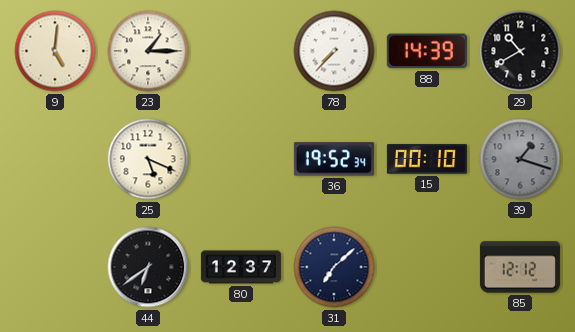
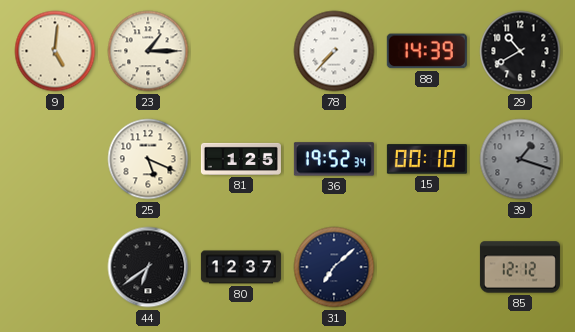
81: none -> 1:25 (241, 159)
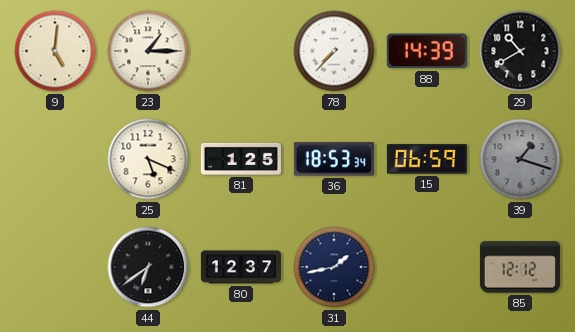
36: 19:52 -> 18:53 (334, 159)
15: 00:10 -> 06:59 (427, 159)
31: 7:08 -> 1:43 (334, 267)
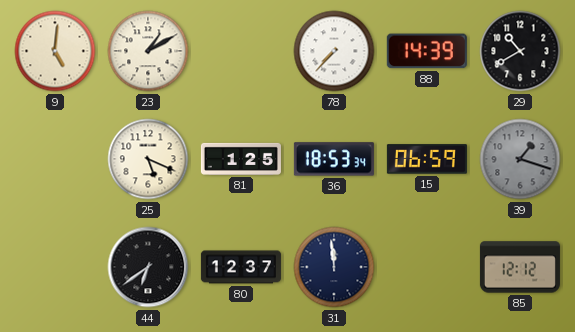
23: 1:15 -> 1:10 (148, 51)
31: 1:43 -> 11:59 (334, 267)
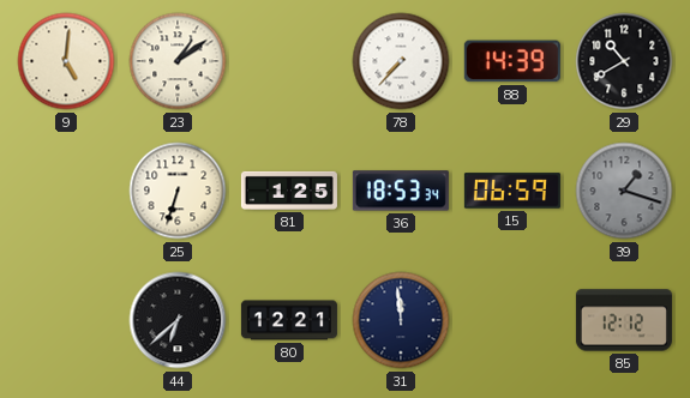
23: 1:10 -> 1:09 (178, 61)
25: 5:19 -> 6:33 (178, 191)
44: 6:39 -> 6:38 (178, 320)
80: 12:37 -> 12:21 (289, 320)
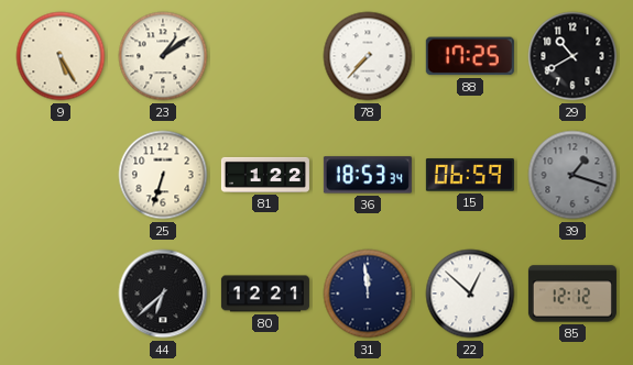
9: 5:01 -> 5:25 (61, 56)
88: 14:39 -> 17:25 (470, 56)
81: 1:25 -> 1:22 (265, 175)
22: none -> 12:52 (470, 294)
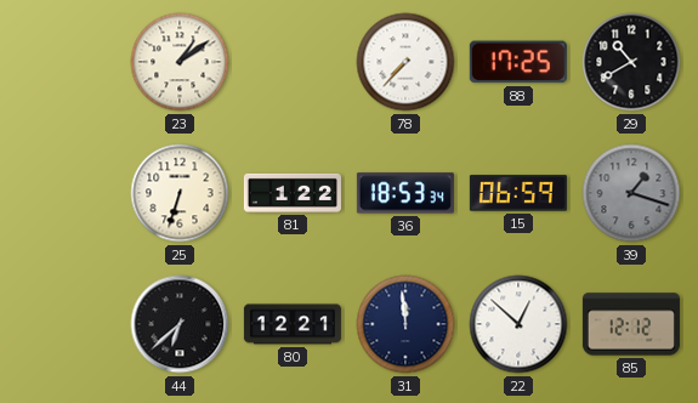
9: 5:25 -> none (61, 56)
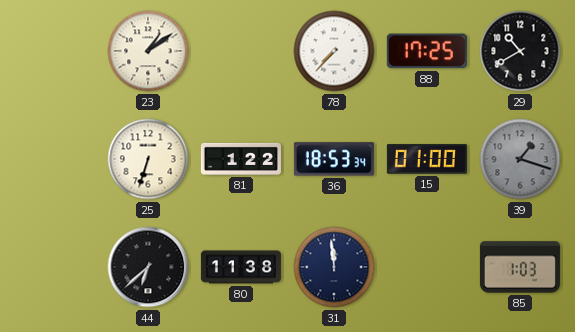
15: 06:59 -> 01:00 (427, 159)
80: 12:21 -> 11:38 (241, 267)
22: 12:52 -> none (518, 324)
85: 12:12 -> 1:03 (520, 267)
